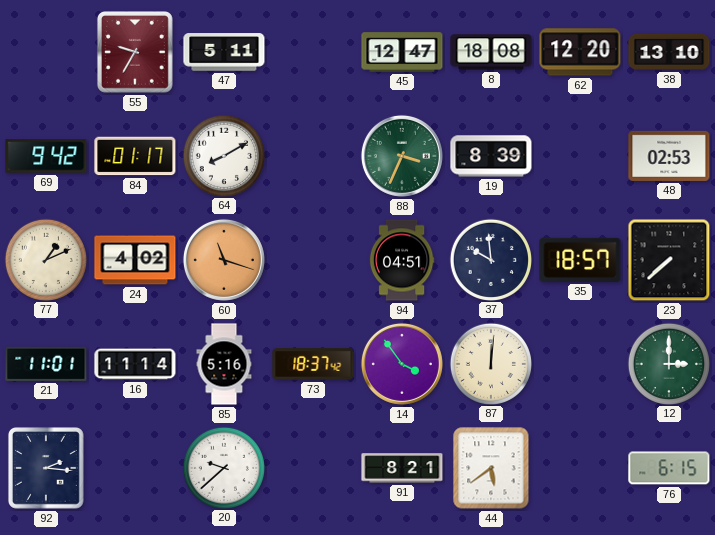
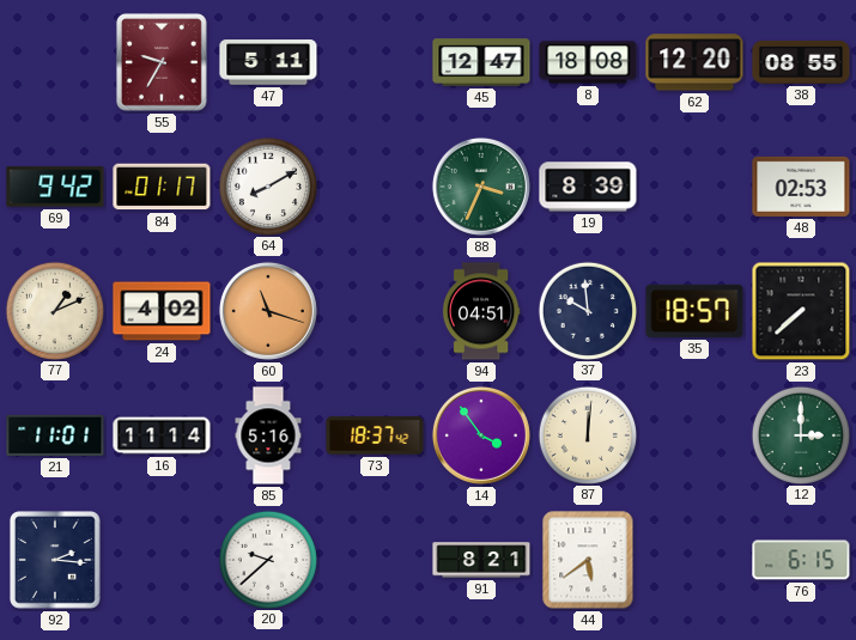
38: 13:10 -> 08:55 (801, 62)
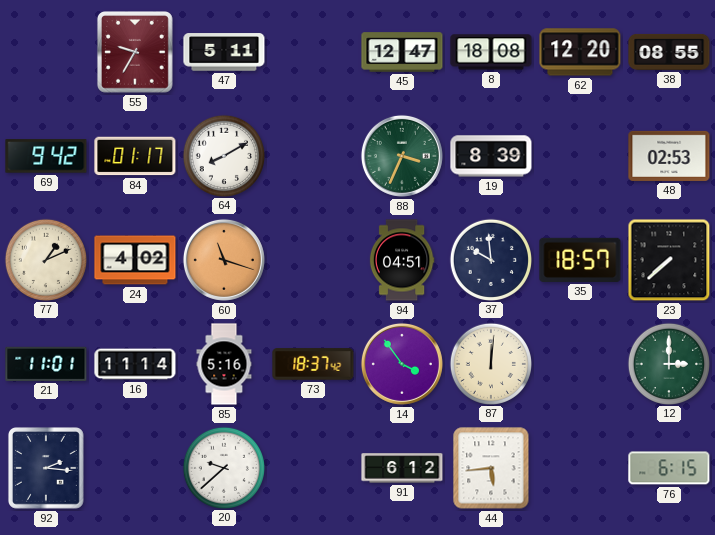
91: 8:21 -> 6:12 (402, 468)
44: 5:39 -> 5:44 (491, 468)
